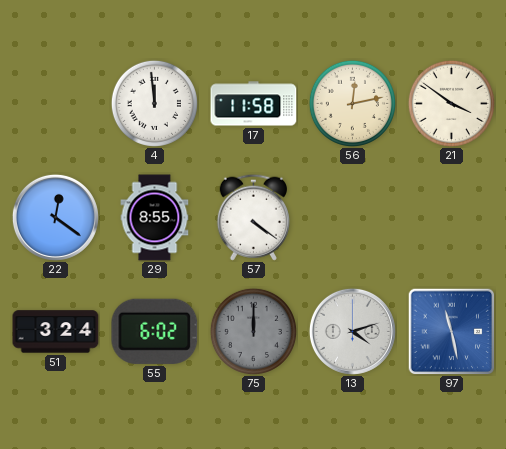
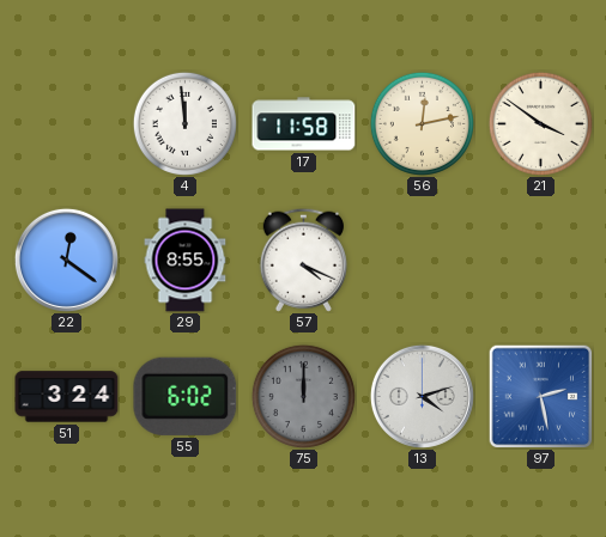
57: 4:21 -> 4:19 (303, 260)
97: 11:28 -> 2:28 (540, 396)
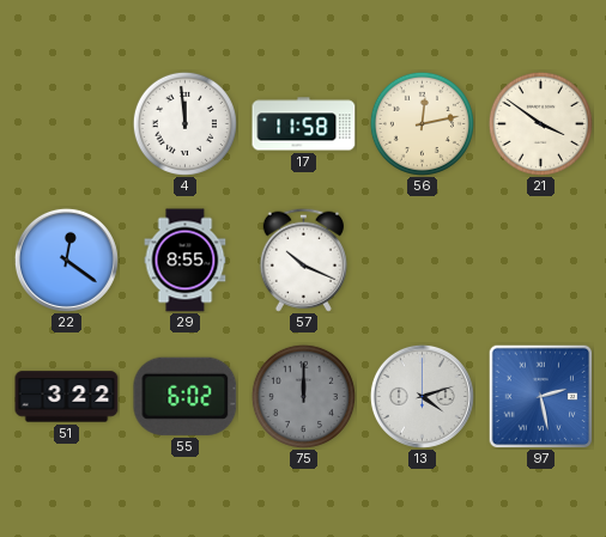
57: 4:19 -> 10:19 (303, 260)
51: 3:24 -> 3:22 (67, 397)
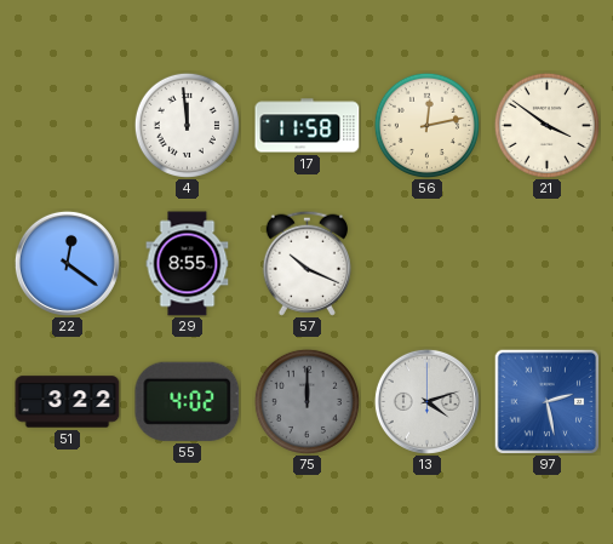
55: 6:02 -> 4:02 (188, 401)
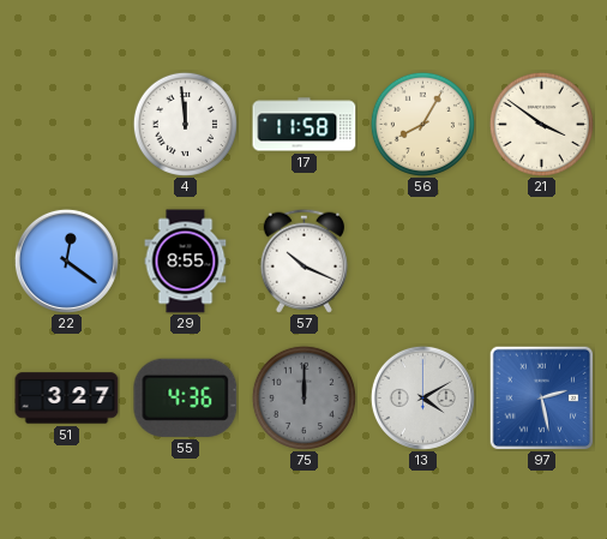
56: 12:13 -> 8:05 (422, 124)
51: 3:22 -> 3:27 (67, 399)
55: 4:02 -> 4:36 (186, 397)
13: 4:12 -> 4:10 (422, 397)
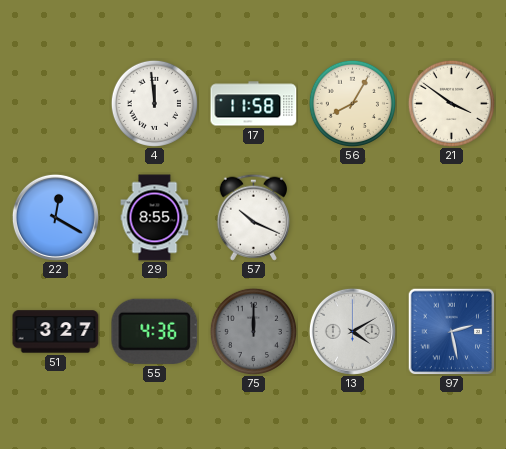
22: 12:21 -> 12:20 (55, 217)
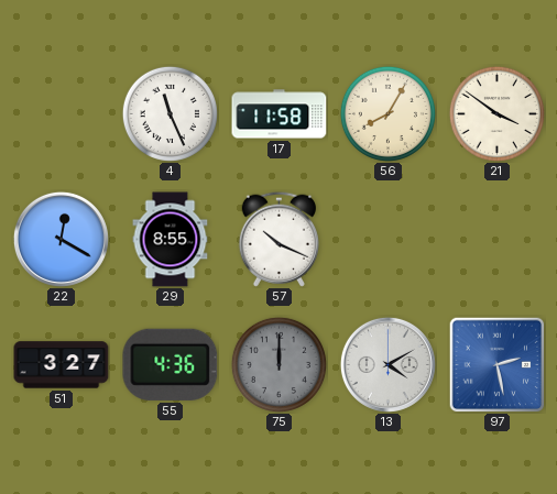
4: 11:59 -> 11:26 (170, 113)
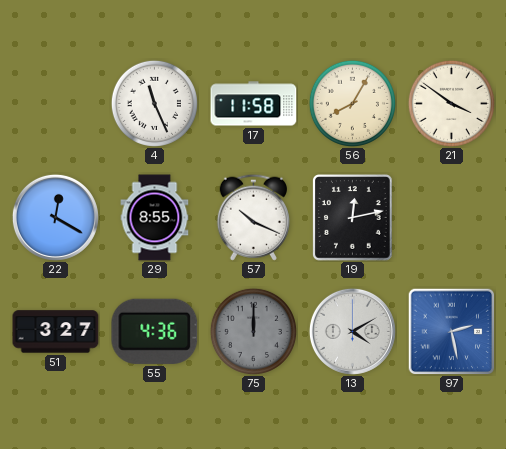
19: none -> 12:13 (353, 218)
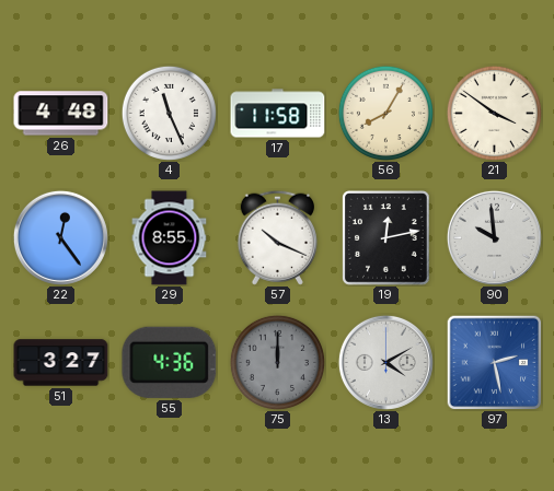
26: none -> 4:48 (61, 114)
22: 12:20 -> 12:24 (60, 237)
90: none -> 9:59 (494, 237)
